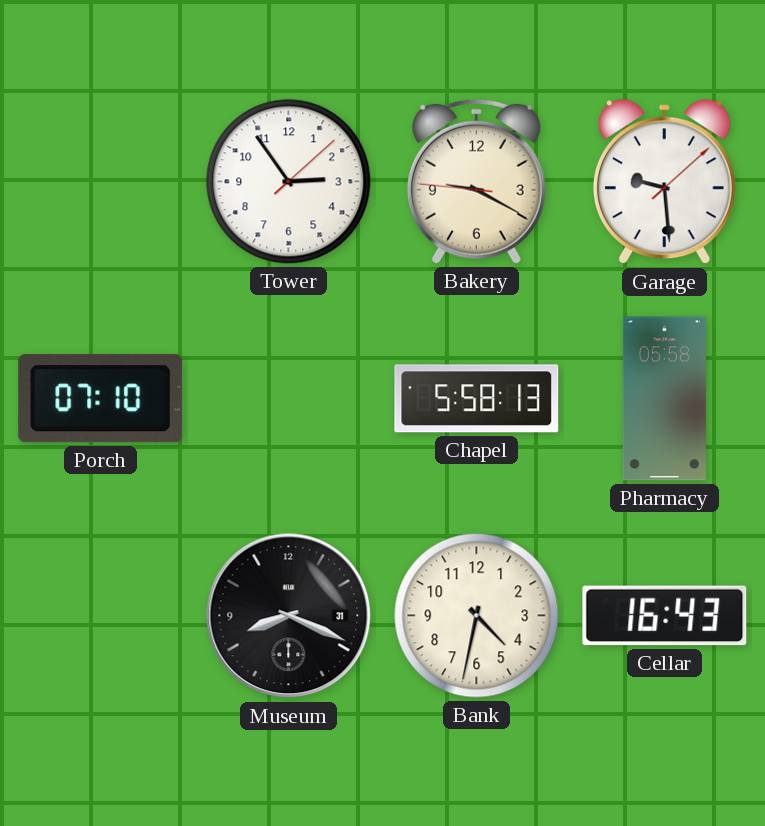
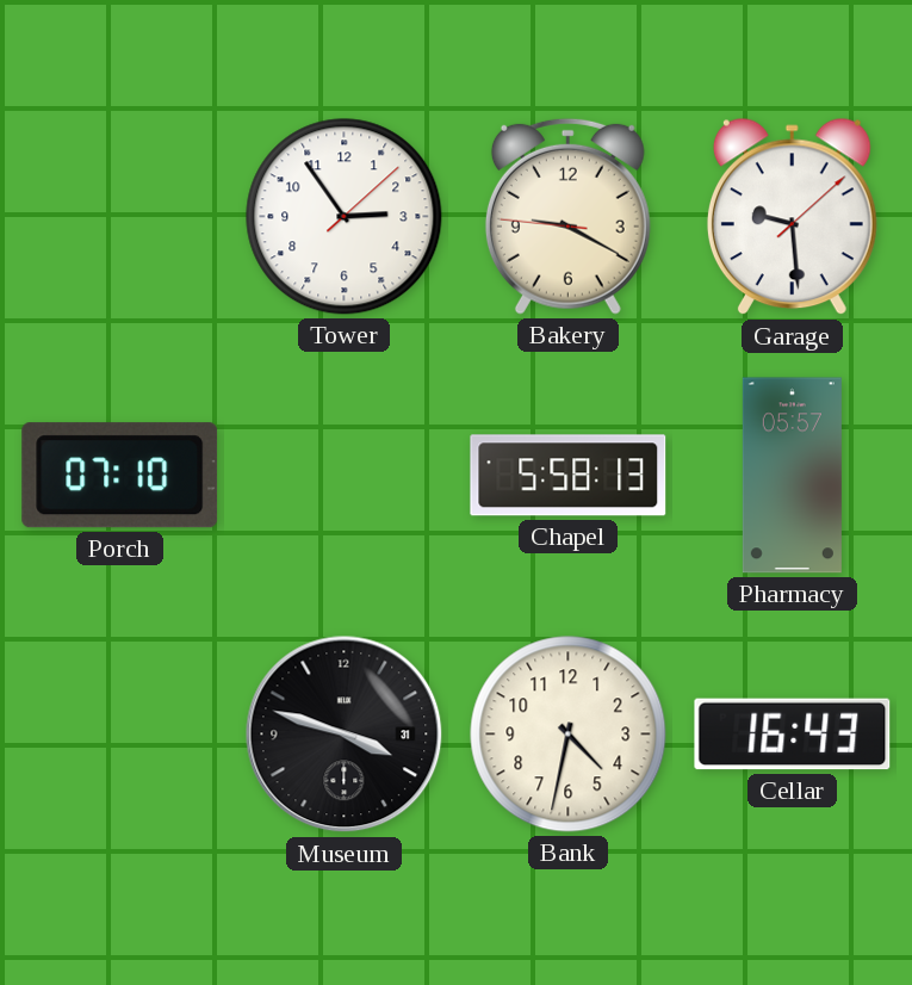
Pharmacy: 05:58 -> 05:57 (792, 476)
Museum: 8:19 -> 3:48 (345, 735)
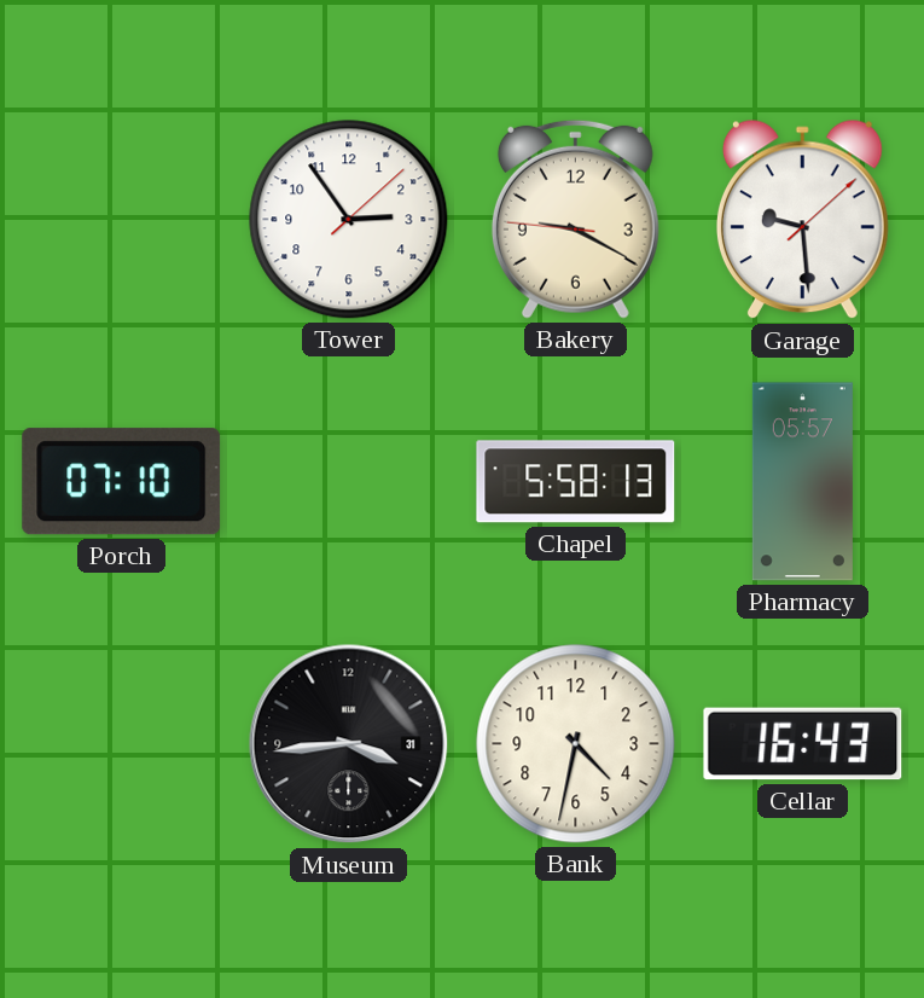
Museum: 3:48 -> 3:44 (349, 744)
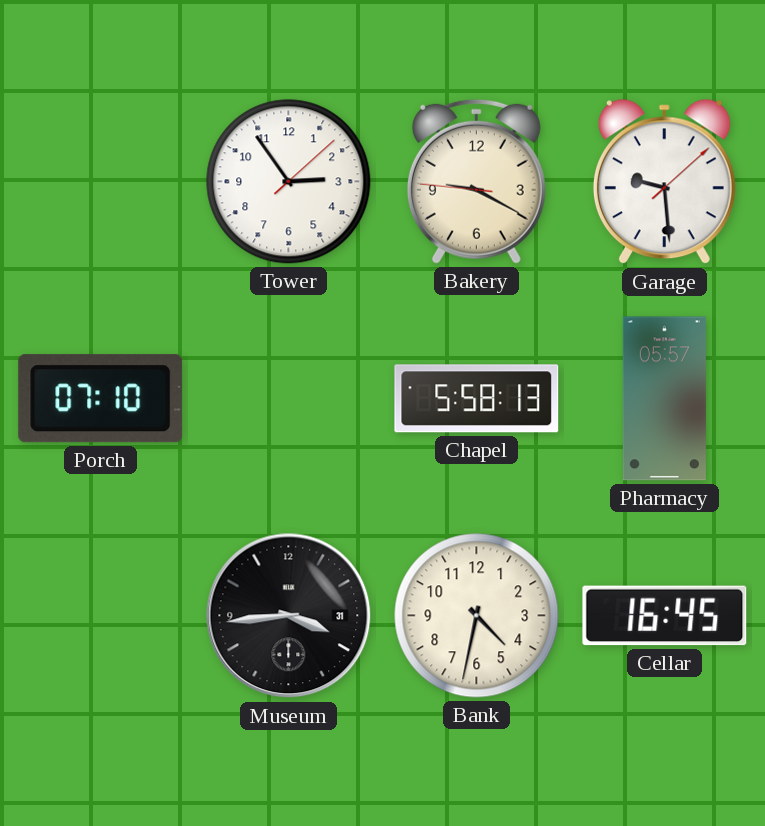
Cellar: 16:43 -> 16:45 (665, 616)
